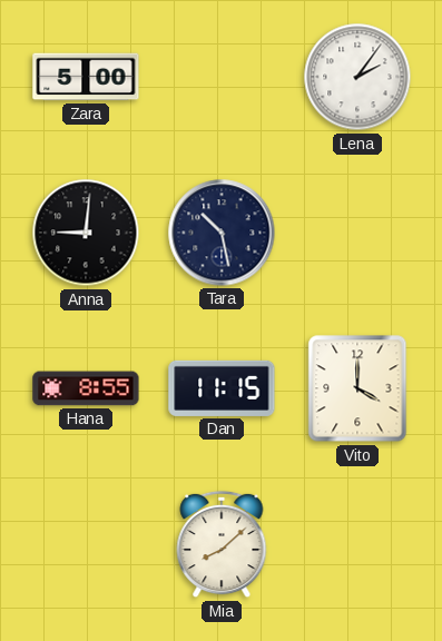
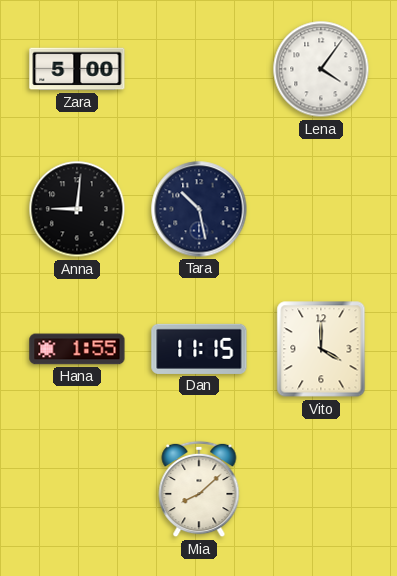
Lena: 2:06 -> 4:06 (321, 69)
Hana: 8:55 -> 1:55 (77, 349)
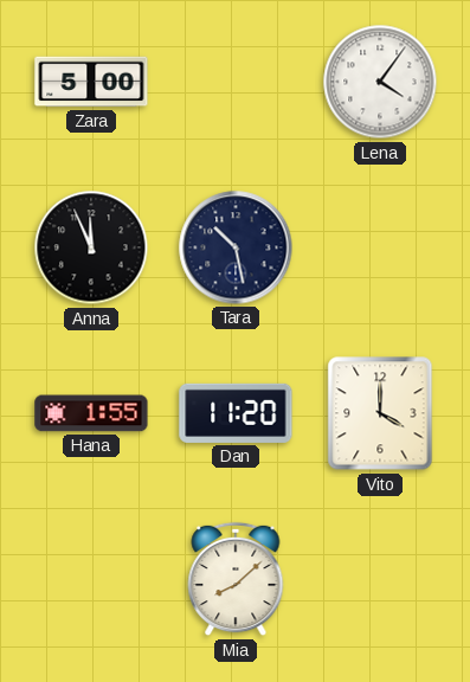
Anna: 9:01 -> 11:56 (91, 247)
Dan: 11:15 -> 11:20 (236, 413)
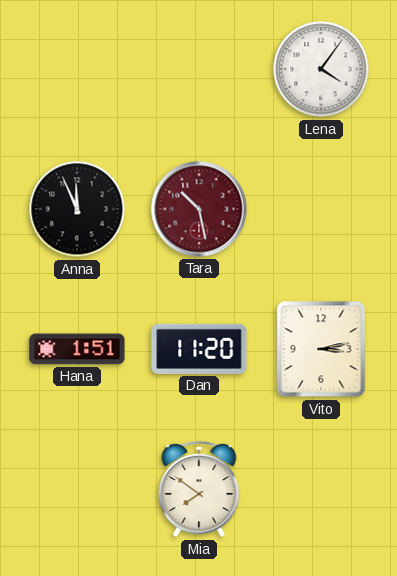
Zara: 5:00 -> none (91, 82)
Tara dial: navy -> burgundy (199, 209)
Hana: 1:55 -> 1:51 (77, 349)
Vito: 4:00 -> 3:13 (321, 349)
Mia: 8:08 -> 7:51 (199, 489)
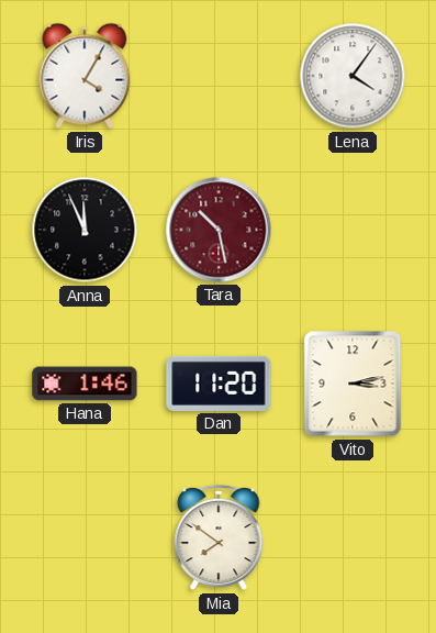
Iris: none -> 4:05 (85, 76)
Hana: 1:51 -> 1:46 (85, 384)
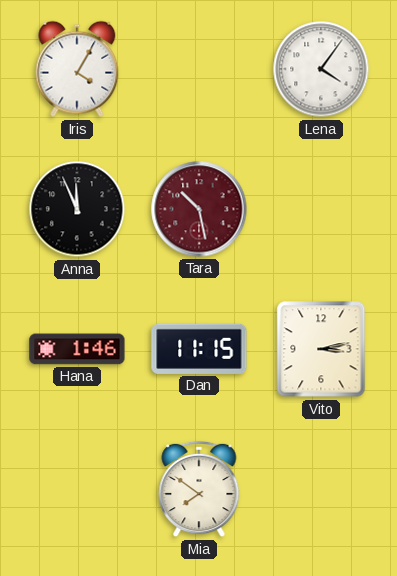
Dan: 11:20 -> 11:15 (199, 349)
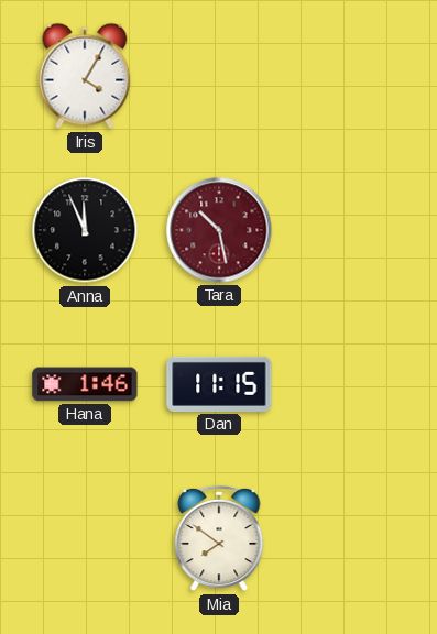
Lena: 4:06 -> none (321, 69)
Vito: 3:13 -> none (321, 349)
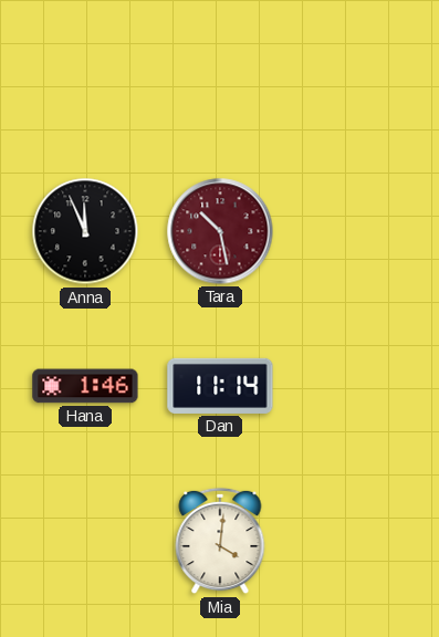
Iris: 4:05 -> none (85, 76)
Dan: 11:15 -> 11:14 (220, 386)
Mia: 7:51 -> 4:01 (220, 541)
